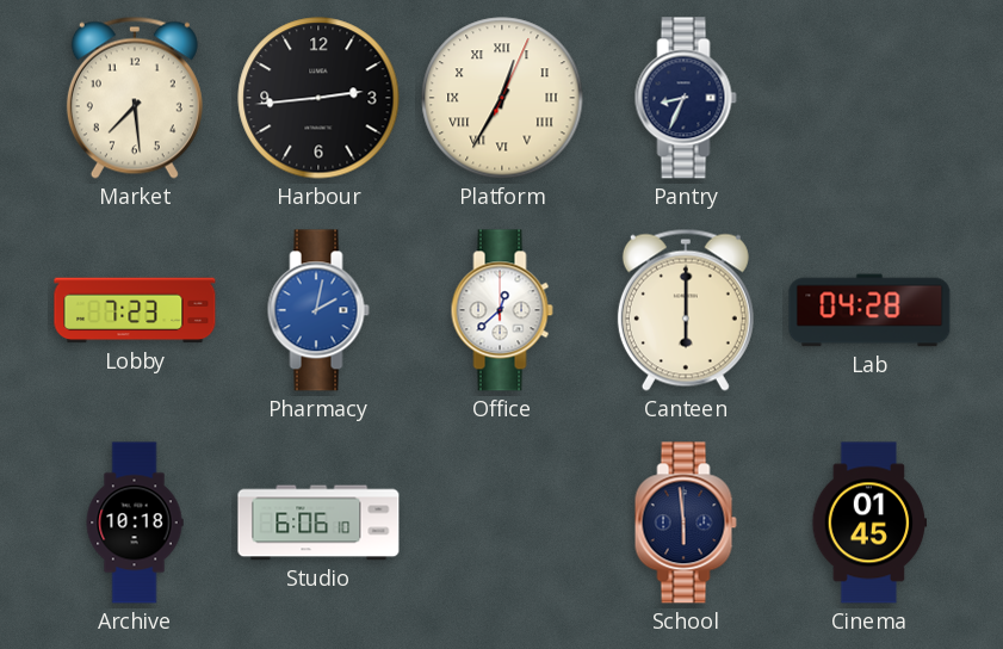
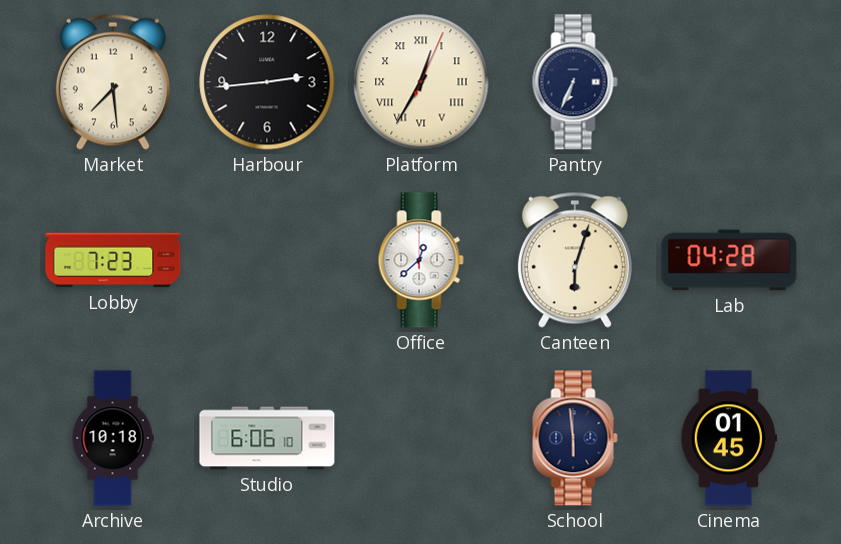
Pantry: 8:34 -> 6:34 (575, 82)
Pharmacy: 2:02 -> none (318, 310)
Canteen: 6:00 -> 6:03 (575, 260)
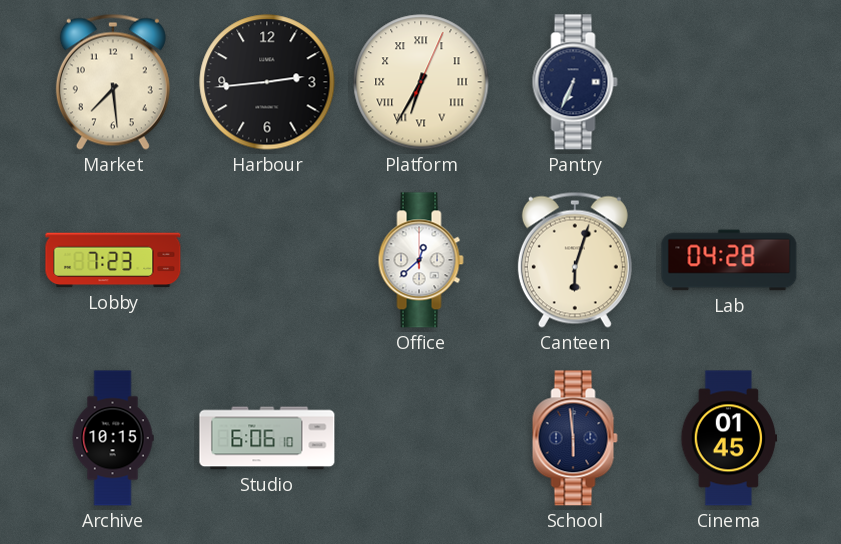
Platform: 12:35 -> 6:35 (421, 82)
Archive: 10:18 -> 10:15 (113, 438)
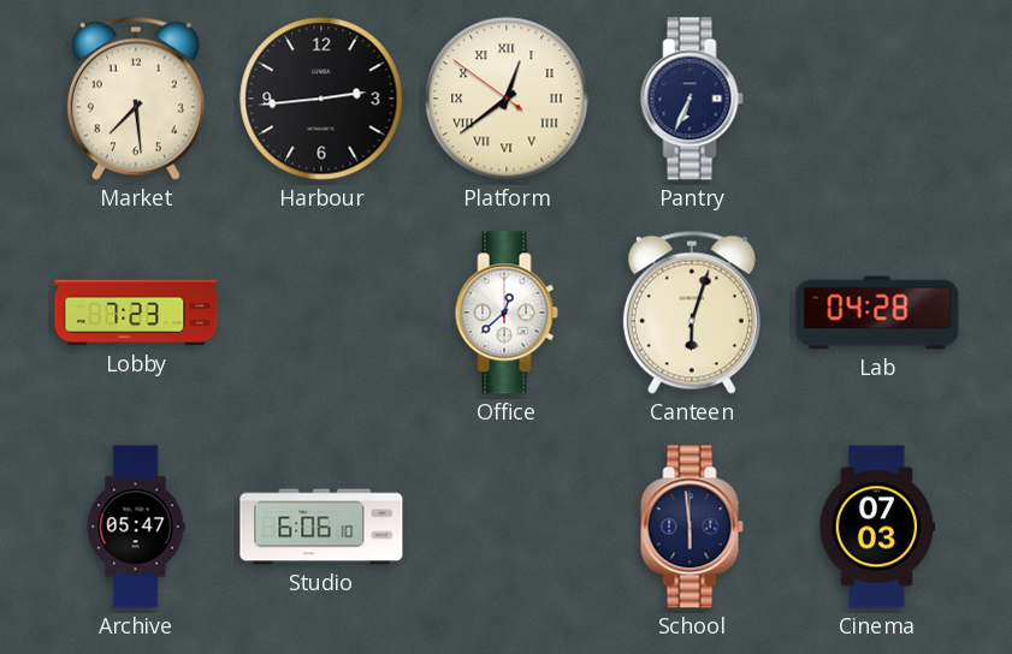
Platform: 6:35 -> 12:38 (507, 99)
Archive: 10:15 -> 05:47 (136, 527)
Cinema: 01:45 -> 07:03 (877, 527)
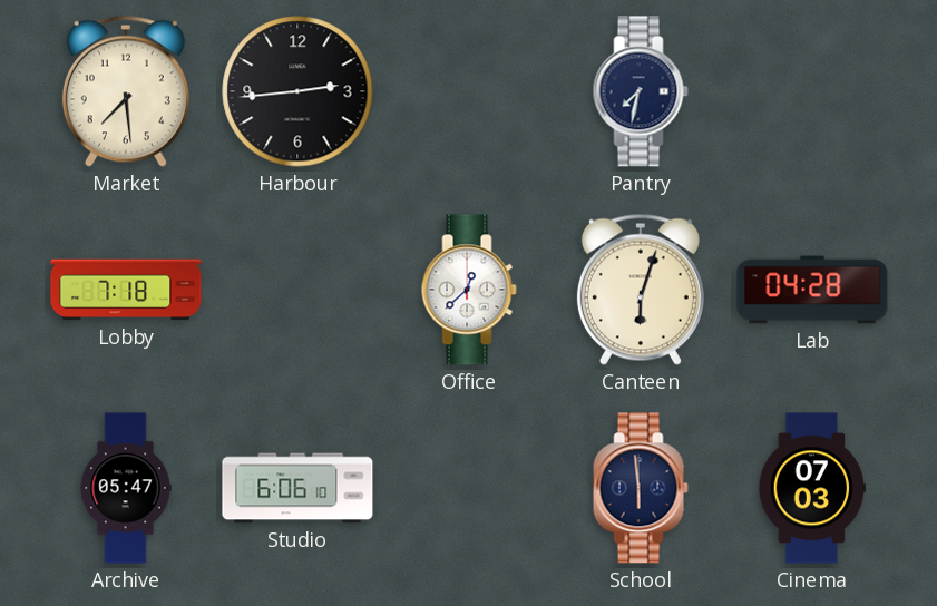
Platform: 12:38 -> none (507, 99)
Pantry: 6:34 -> 7:32 (641, 91)
Lobby: 7:23 -> 7:18 (126, 290)
